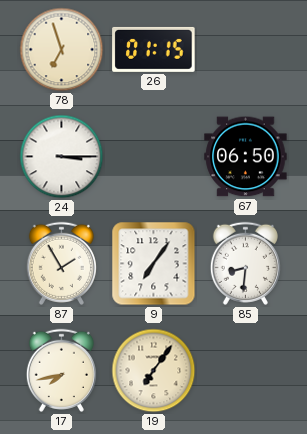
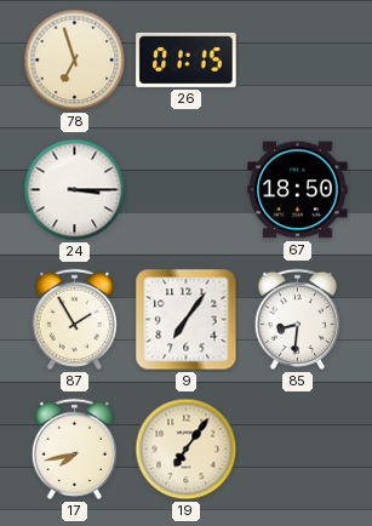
67: 06:50 -> 18:50 (298, 190)
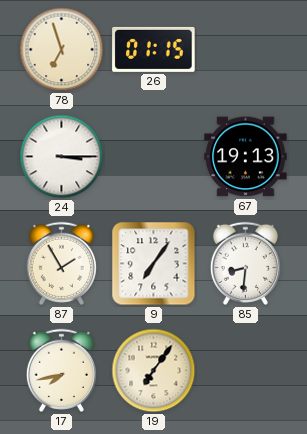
67: 18:50 -> 19:13 (246, 157)
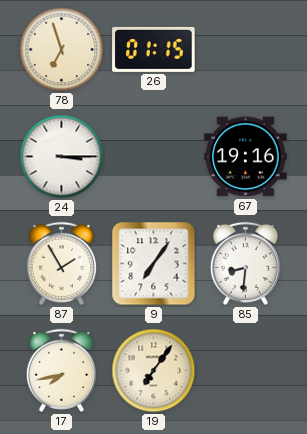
67: 19:13 -> 19:16 (246, 157)
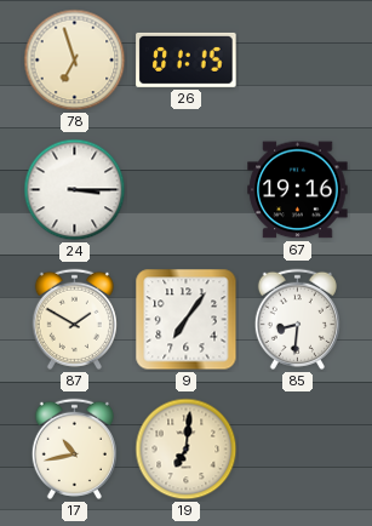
87: 1:55 -> 1:50 (74, 319)
17: 7:43 -> 10:43 (74, 448)
19: 7:06 -> 7:01 (187, 450)
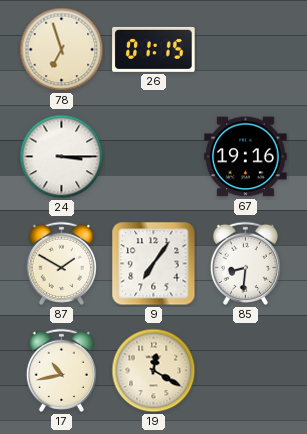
19: 7:01 -> 12:20 (154, 371)
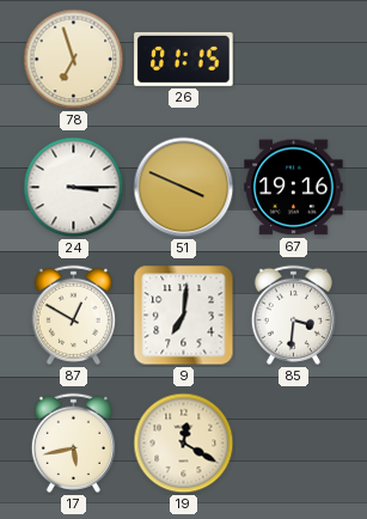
51: none -> 3:49 (184, 188)
87: 1:50 -> 12:50 (73, 315)
9: 7:06 -> 7:01 (184, 316)
85: 8:31 -> 3:31 (293, 315)
17: 10:43 -> 5:43 (73, 442)
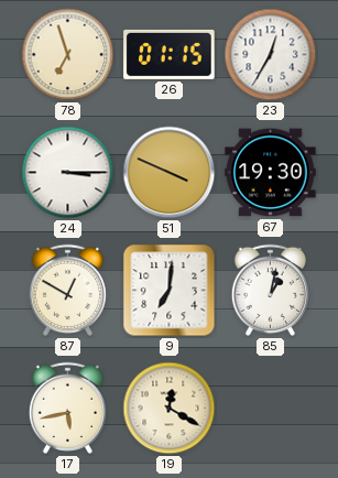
23: none -> 12:35 (271, 55)
67: 19:16 -> 19:30 (271, 173)
85: 3:31 -> 1:02 (270, 290)
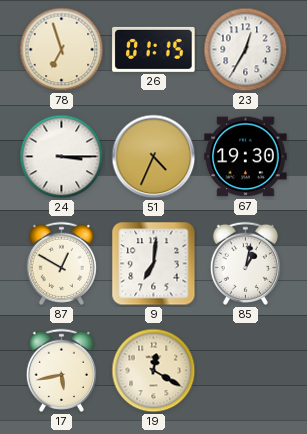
51: 3:49 -> 4:34 (154, 157)
